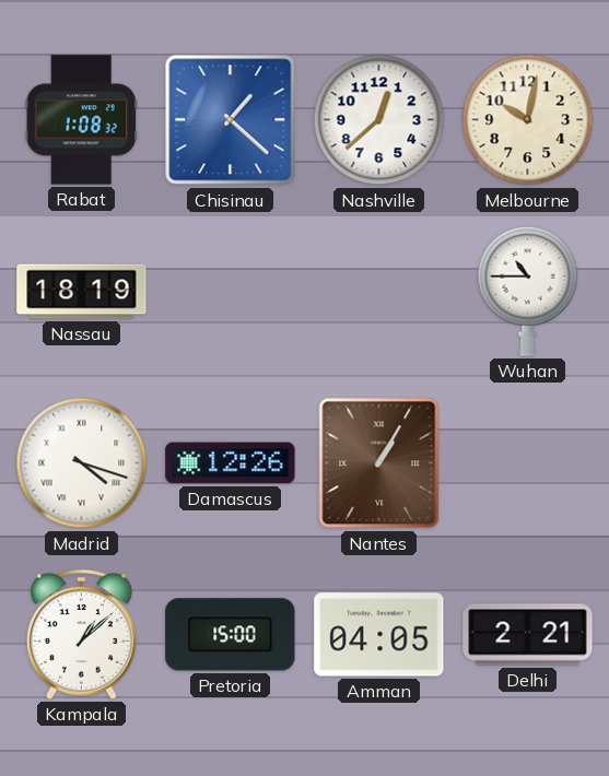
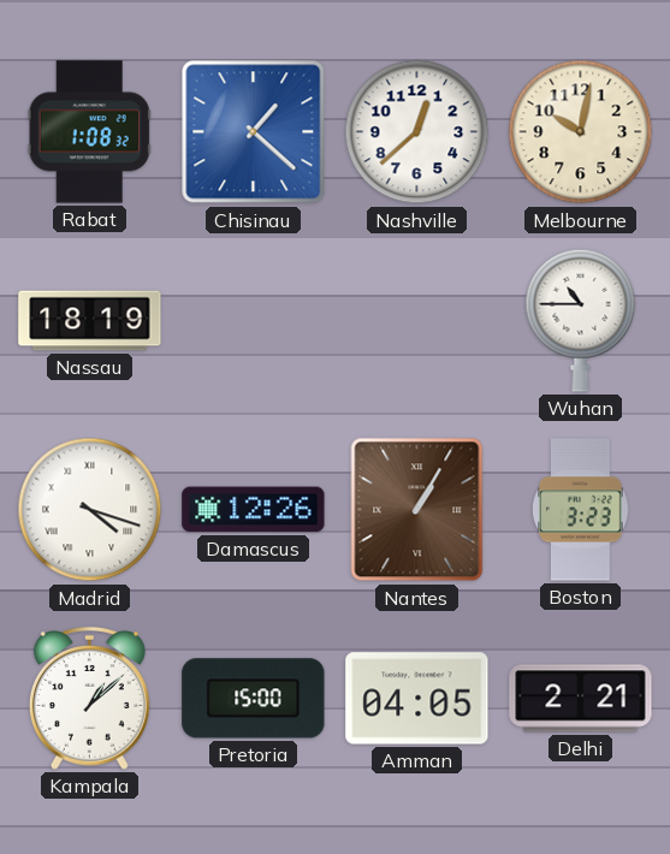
Boston: none -> 3:23 (581, 510)
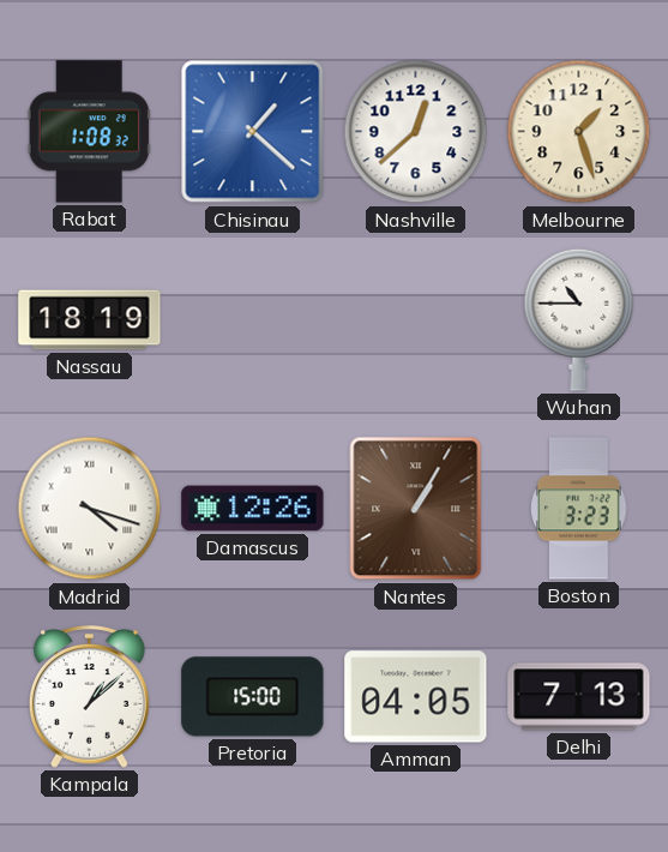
Melbourne: 10:02 -> 1:27 (579, 132)
Delhi: 2:21 -> 7:13 (579, 697)
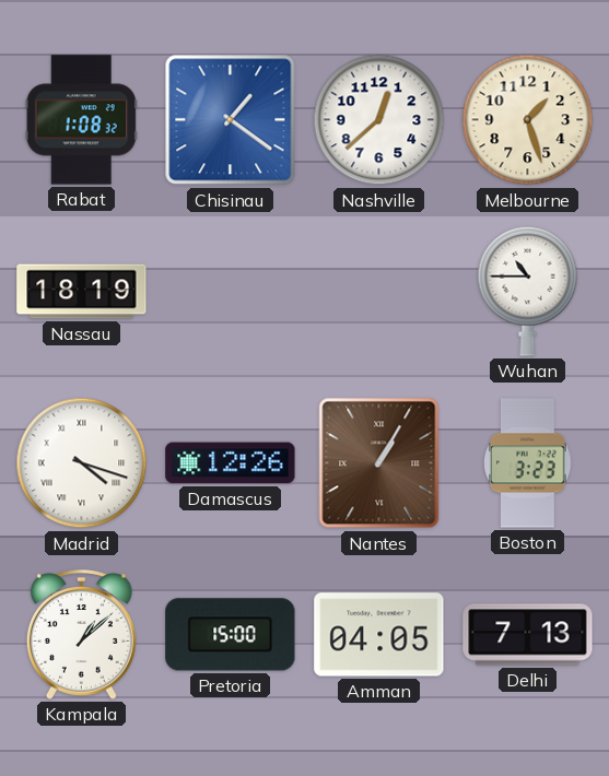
Chisinau: 1:22 -> 1:21 (231, 120)
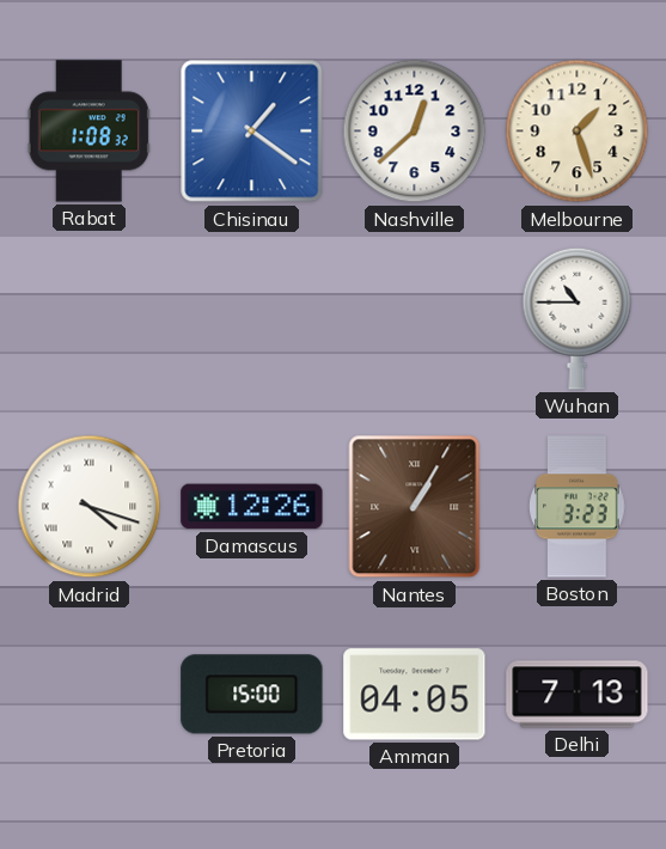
Nassau: 18:19 -> none (82, 292)
Kampala: 1:08 -> none (81, 635)
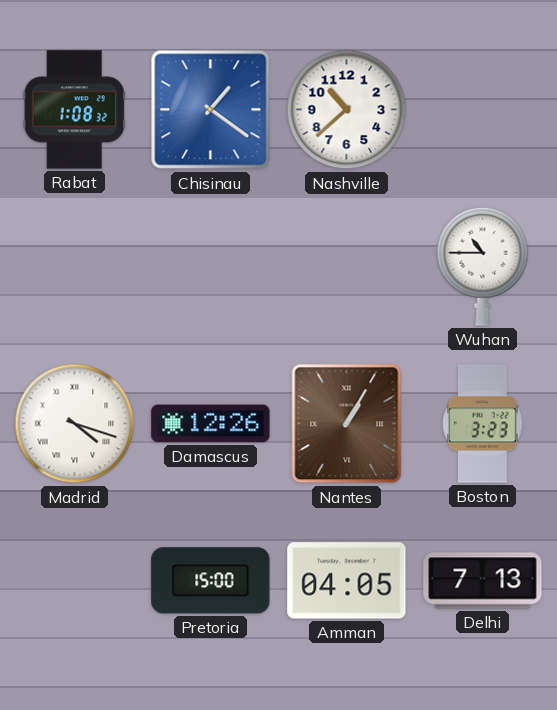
Nashville: 12:38 -> 10:38 (347, 110)
Melbourne: 1:27 -> none (578, 132)
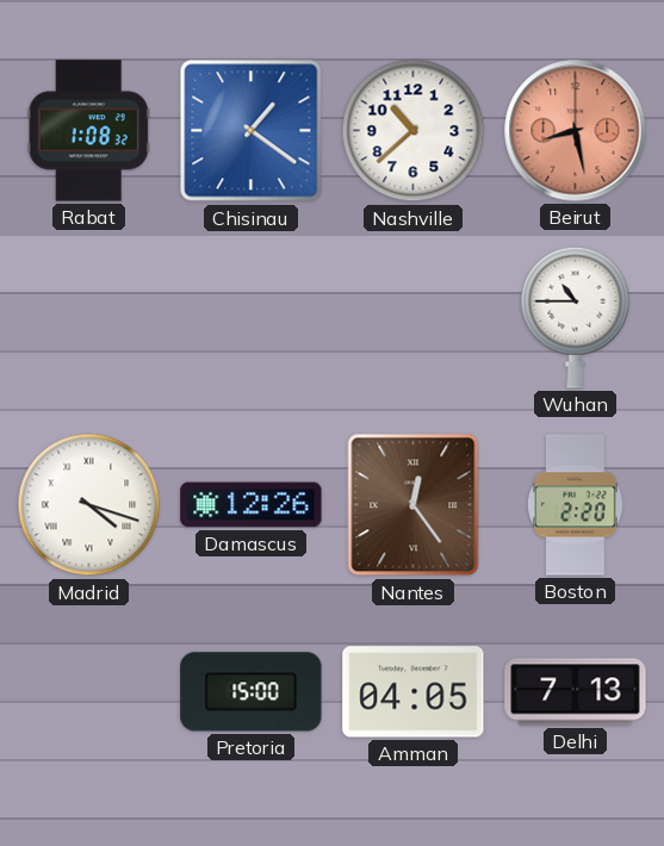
Beirut: none -> 8:28 (576, 131)
Nantes: 1:05 -> 12:24 (414, 505)
Boston: 3:23 -> 2:20 (576, 505)
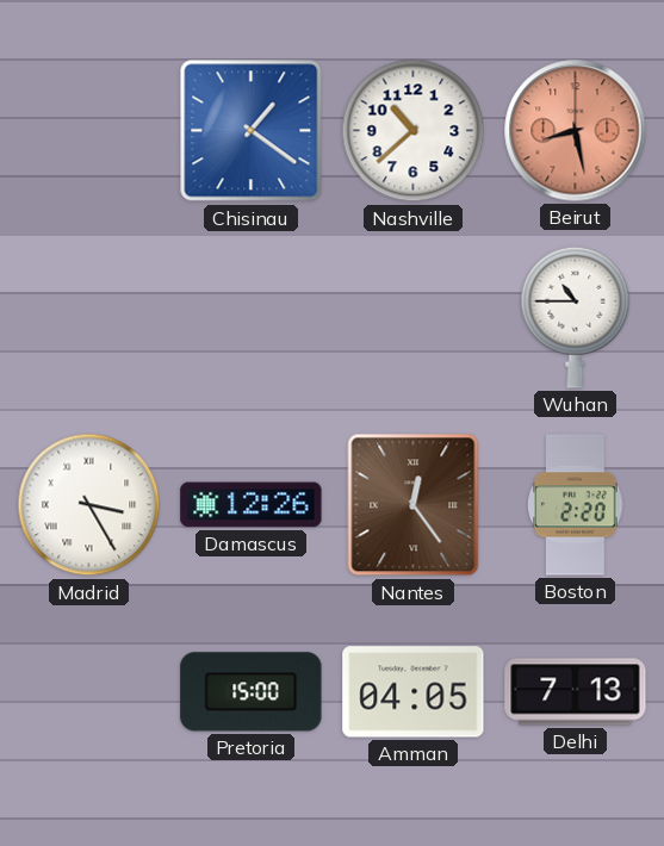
Rabat: 1:08 -> none (88, 131)
Madrid: 4:18 -> 3:25 (89, 505)
